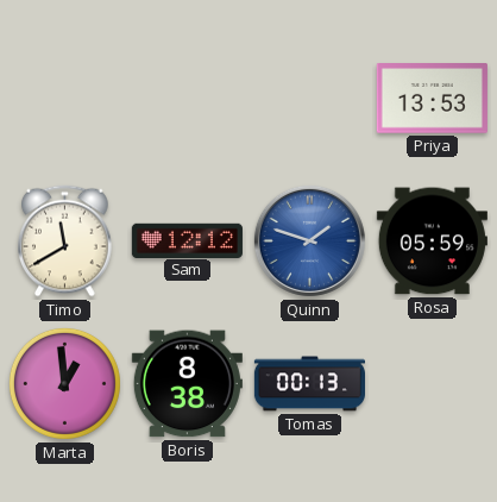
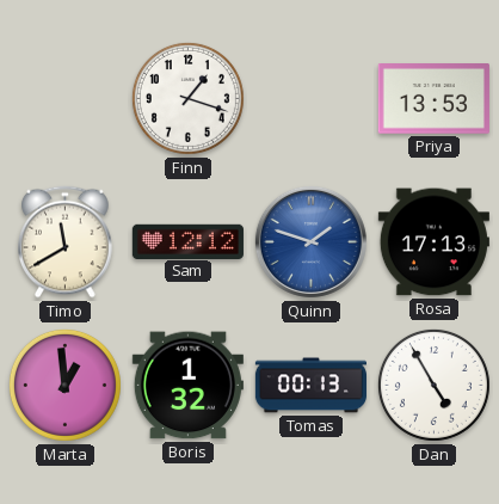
Finn: none -> 1:18 (187, 98)
Rosa: 05:59 -> 17:13 (433, 242)
Boris: 8:38 -> 1:32 (187, 386)
Dan: none -> 4:55 (433, 385)
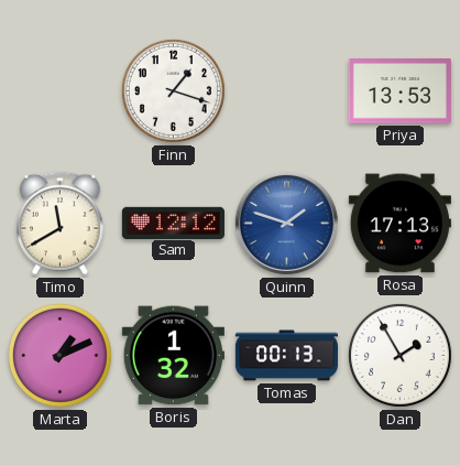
Marta: 12:59 -> 1:11 (59, 355)
Dan: 4:55 -> 1:55 (399, 355)
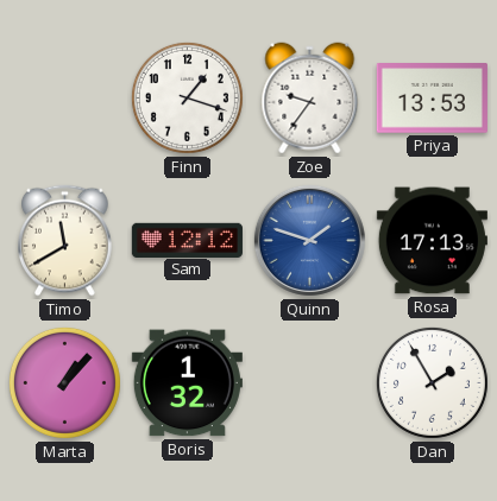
Zoe: none -> 9:36 (310, 99)
Marta: 1:11 -> 1:07 (64, 382)
Tomas: 00:13 -> none (286, 356)
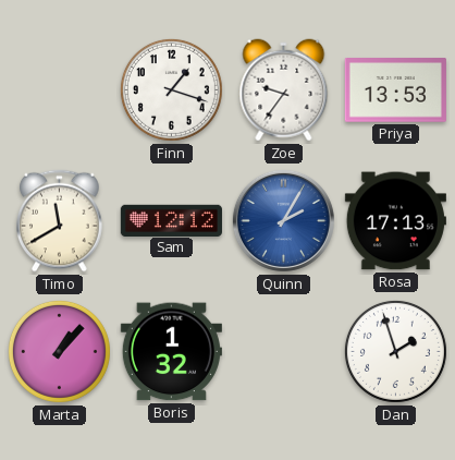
Quinn: 1:48 -> 2:05 (283, 220)
Dan: 1:55 -> 1:57 (395, 351)
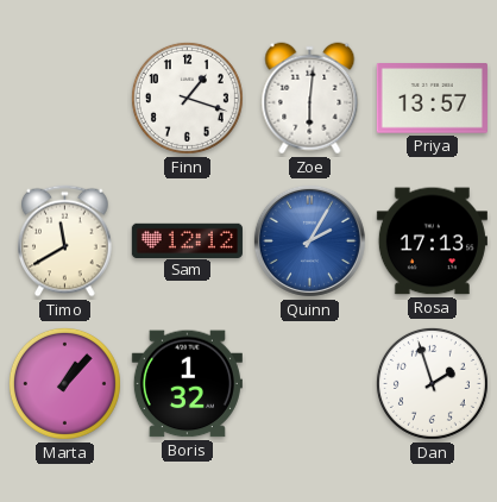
Zoe: 9:36 -> 6:01 (310, 99)
Priya: 13:53 -> 13:57 (432, 99)
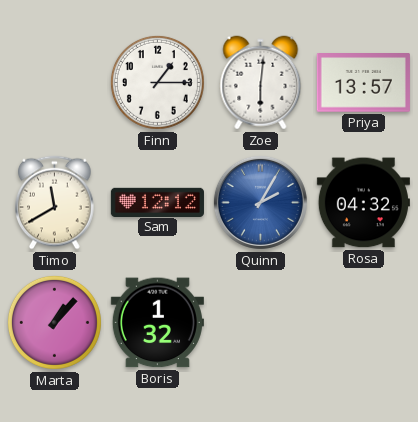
Finn: 1:18 -> 1:15 (157, 82)
Rosa: 17:13 -> 04:32 (363, 203)
Dan: 1:57 -> none (432, 383)
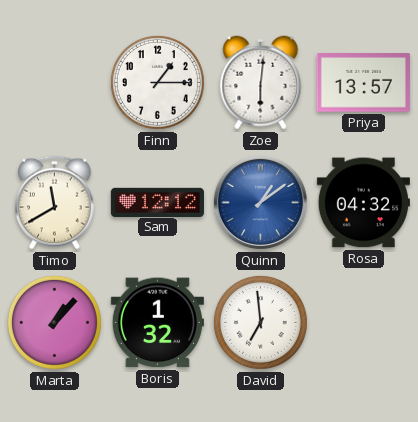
Quinn: 2:05 -> 1:09 (260, 202)
David: none -> 6:59 (260, 322)
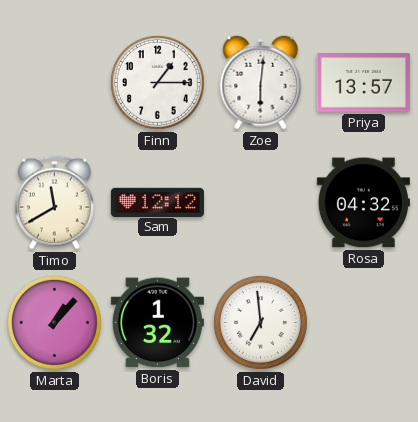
Quinn: 1:09 -> none (260, 202)
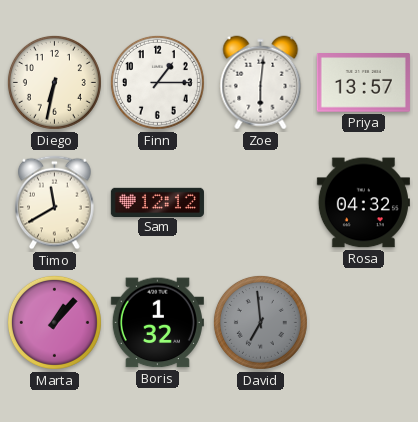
Diego: none -> 6:32 (54, 82)
David dial: white -> grey (260, 322)
